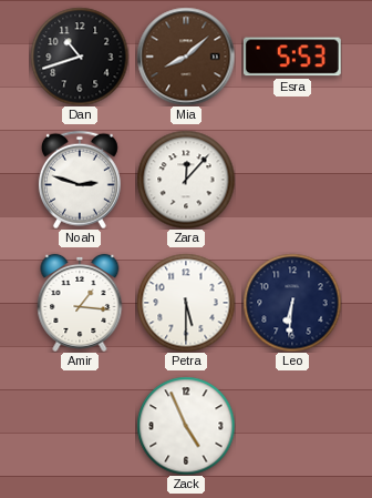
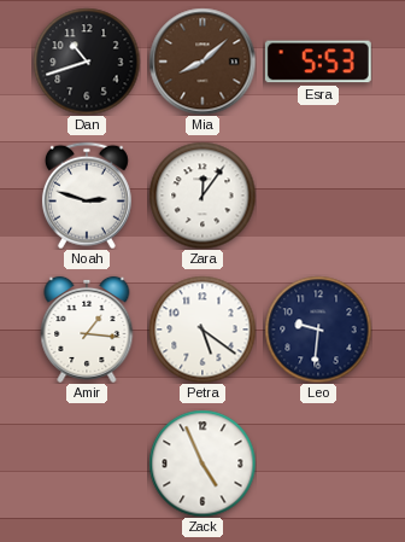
Zara: 12:07 -> 12:06 (202, 196)
Petra: 5:30 -> 5:21 (202, 330)
Leo: 6:31 -> 9:31 (318, 330)
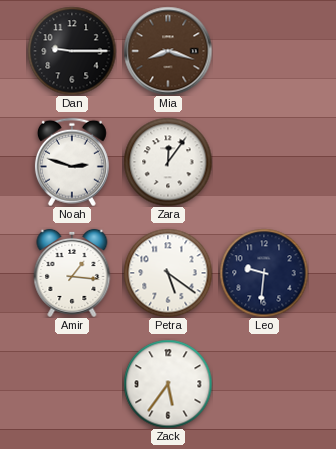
Dan: 10:42 -> 9:15 (72, 51)
Mia: 8:08 -> 8:18 (168, 51)
Esra: 5:53 -> none (318, 62)
Zack: 4:56 -> 5:36 (168, 384)
